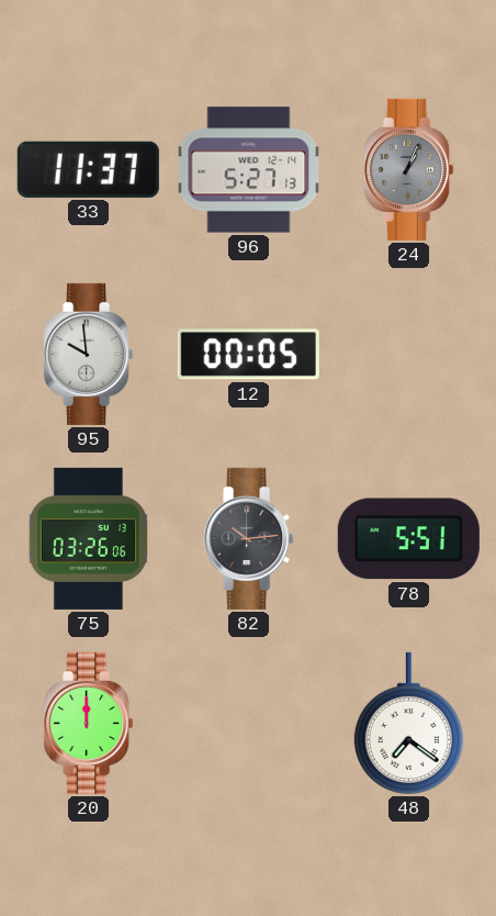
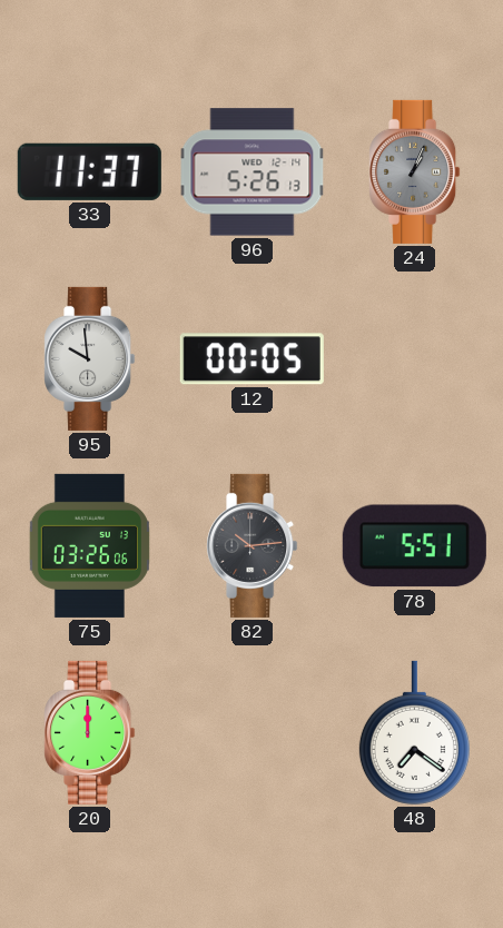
96: 5:27 -> 5:26 (253, 172)
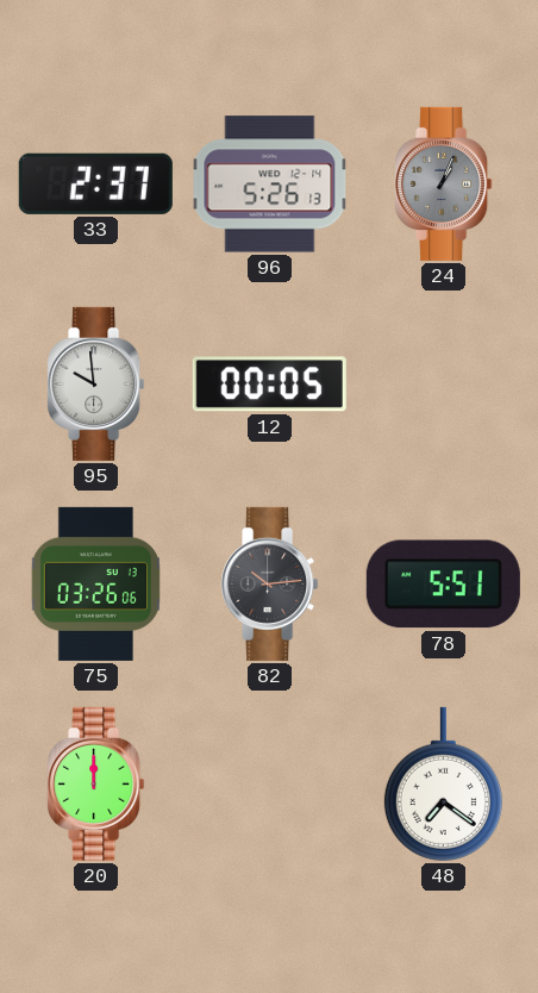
33: 11:37 -> 2:37 (95, 183)
